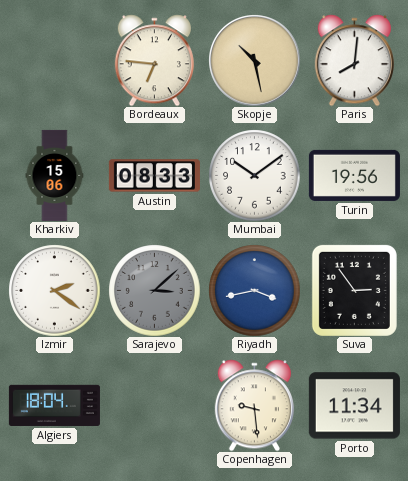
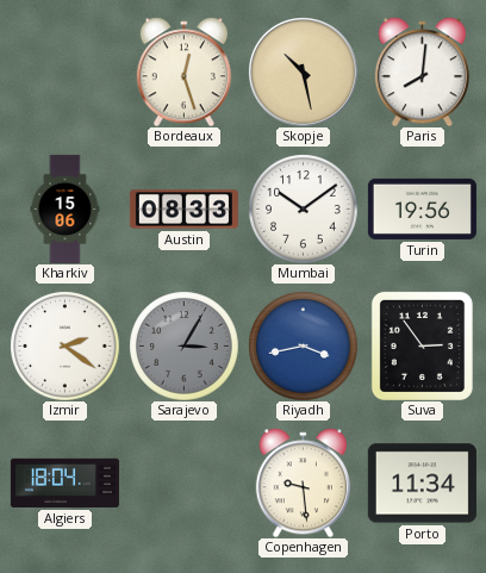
Bordeaux: 6:46 -> 12:27 (183, 71)
Sarajevo: 3:08 -> 3:05 (183, 345)
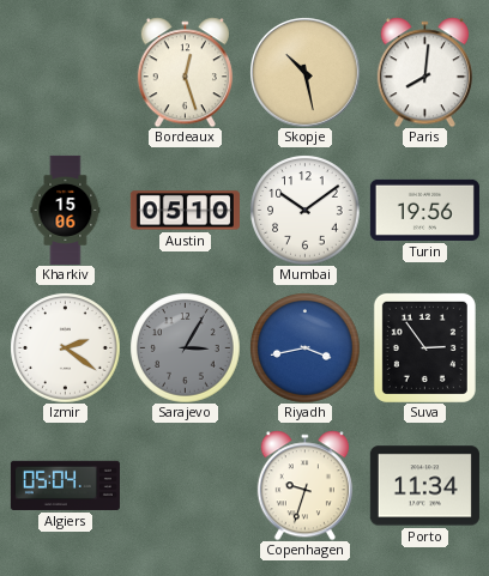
Austin: 08:33 -> 05:10 (185, 211)
Algiers: 18:04 -> 05:04 (65, 485)
Copenhagen: 9:29 -> 9:33 (304, 485)
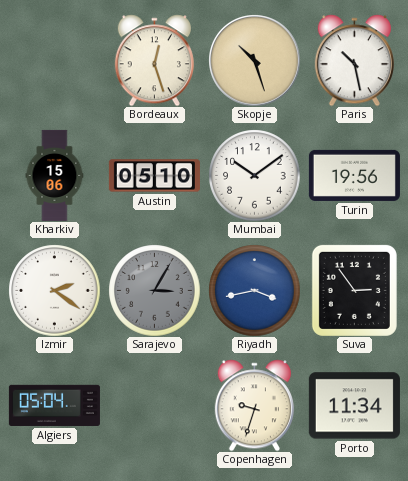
Skopje: 10:28 -> 10:27 (255, 61)
Paris: 8:01 -> 10:28 (354, 60)
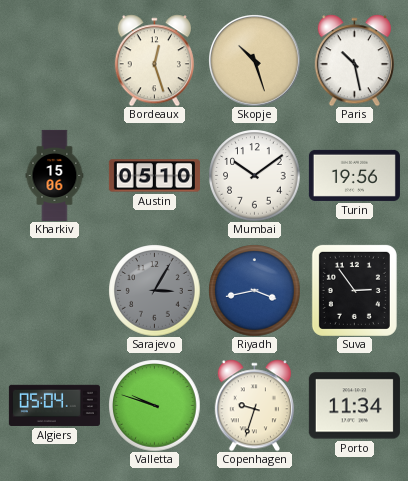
Izmir: 2:21 -> none (54, 290)
Valletta: none -> 9:48 (154, 405)
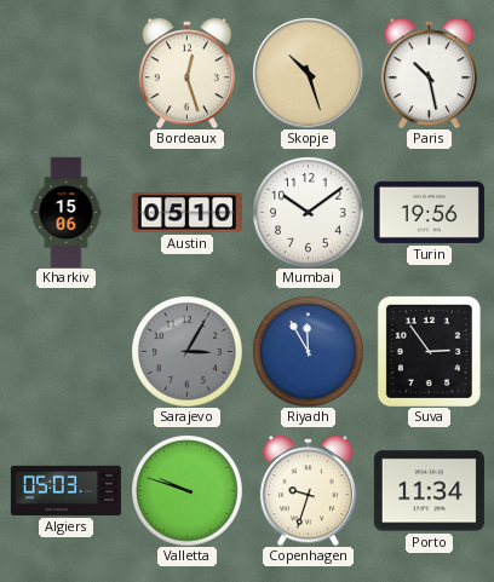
Riyadh: 3:43 -> 11:55 (308, 351)
Algiers: 05:04 -> 05:03 (65, 490)
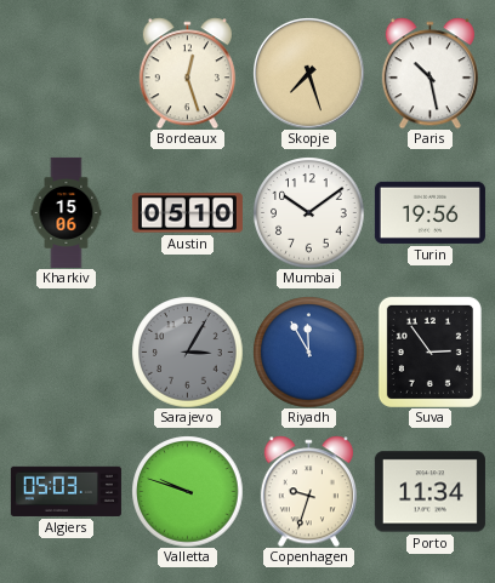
Skopje: 10:27 -> 7:27 (309, 74)
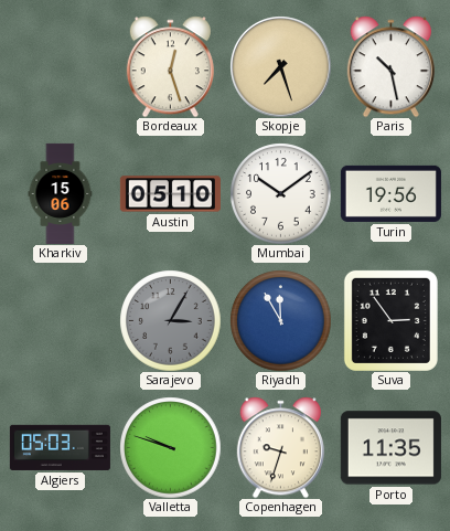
Porto: 11:34 -> 11:35 (390, 448)
